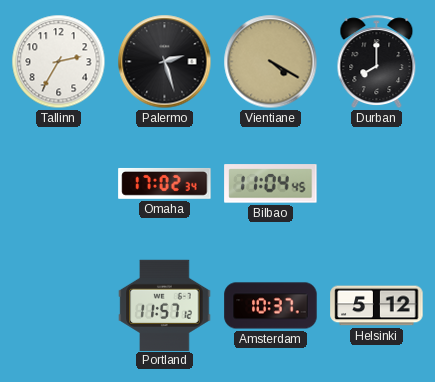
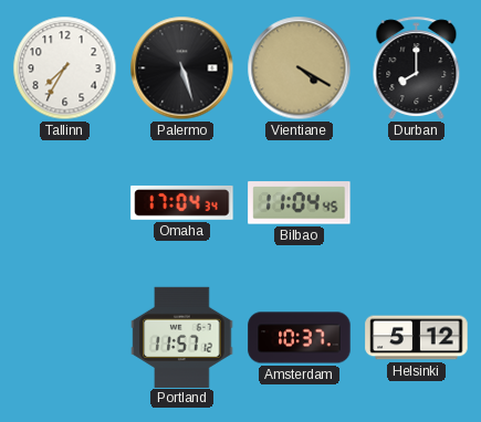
Tallinn: 2:35 -> 7:35 (65, 68)
Palermo: 2:27 -> 5:27 (182, 68)
Omaha: 17:02 -> 17:04 (182, 202)
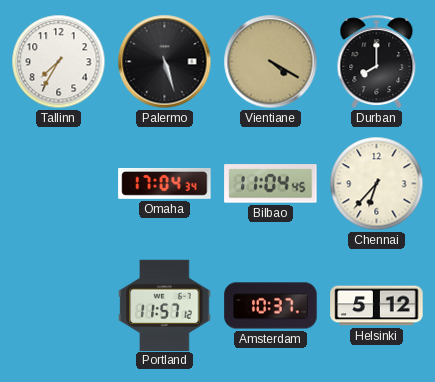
Chennai: none -> 6:37 (377, 184)
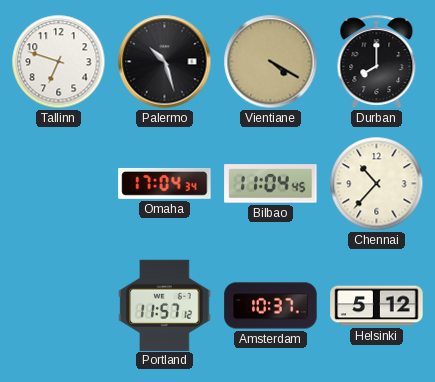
Tallinn: 7:35 -> 6:48 (59, 62)
Palermo: 5:27 -> 10:27 (165, 62)
Chennai: 6:37 -> 10:37 (377, 184)
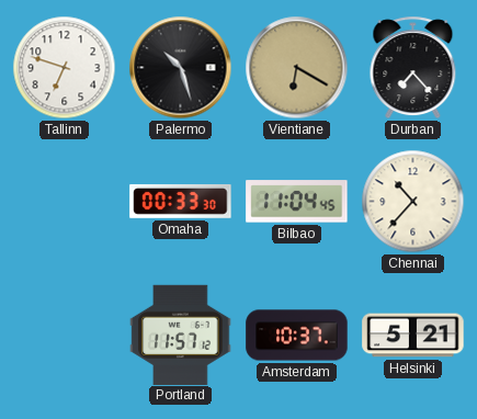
Vientiane: 4:20 -> 6:20 (297, 68)
Durban: 8:00 -> 7:23 (413, 68)
Omaha: 17:04 -> 00:33 (181, 201)
Helsinki: 5:12 -> 5:21 (413, 336)
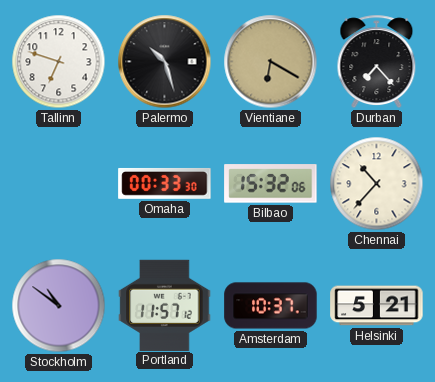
Bilbao: 11:04 -> 15:32 (271, 184)
Stockholm: none -> 10:51 (59, 306)
